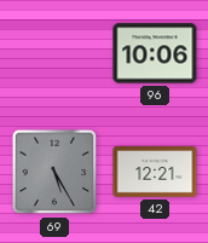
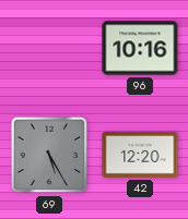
96: 10:06 -> 10:16 (140, 48)
42: 12:21 -> 12:20 (140, 155)
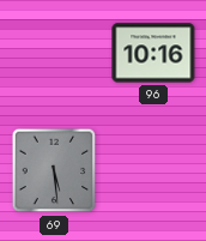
69: 5:25 -> 5:29 (54, 170)
42: 12:20 -> none (140, 155)
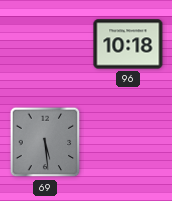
96: 10:16 -> 10:18 (128, 44)
